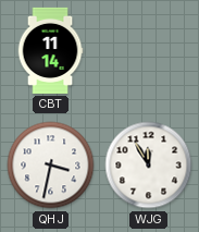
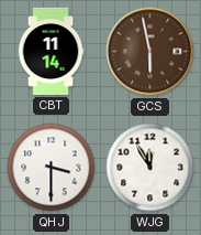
GCS: none -> 5:58 (150, 52)
QHJ: 3:32 -> 3:30 (52, 168)
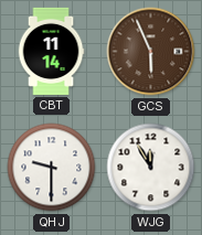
GCS: 5:58 -> 5:56 (151, 52)
QHJ: 3:30 -> 9:30 (52, 168)
